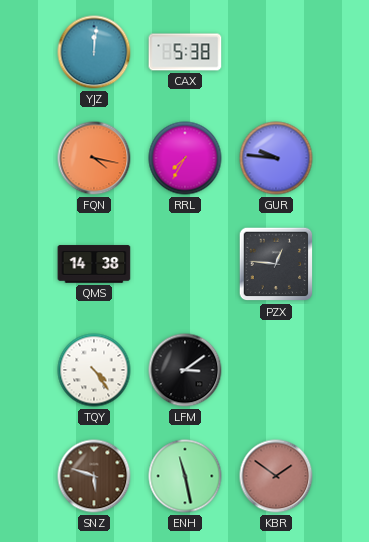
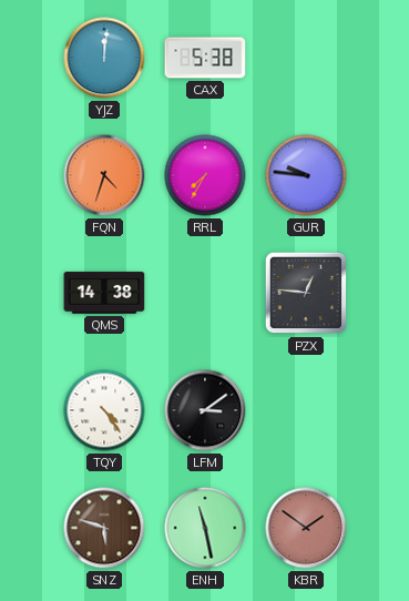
FQN: 4:17 -> 4:33 (104, 175)
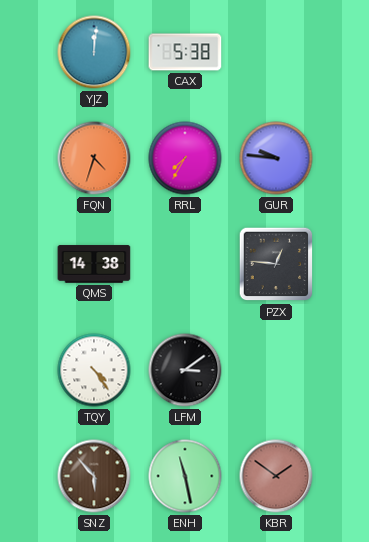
SNZ: 5:48 -> 5:53 (94, 476)
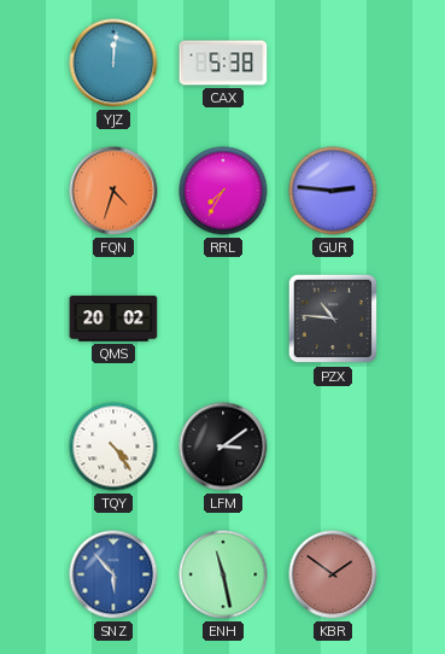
GUR: 9:46 -> 2:46 (333, 191)
QMS: 14:38 -> 20:02 (113, 319)
PZX: 12:46 -> 10:46 (333, 319)
SNZ dial: brown -> blue (113, 574)
